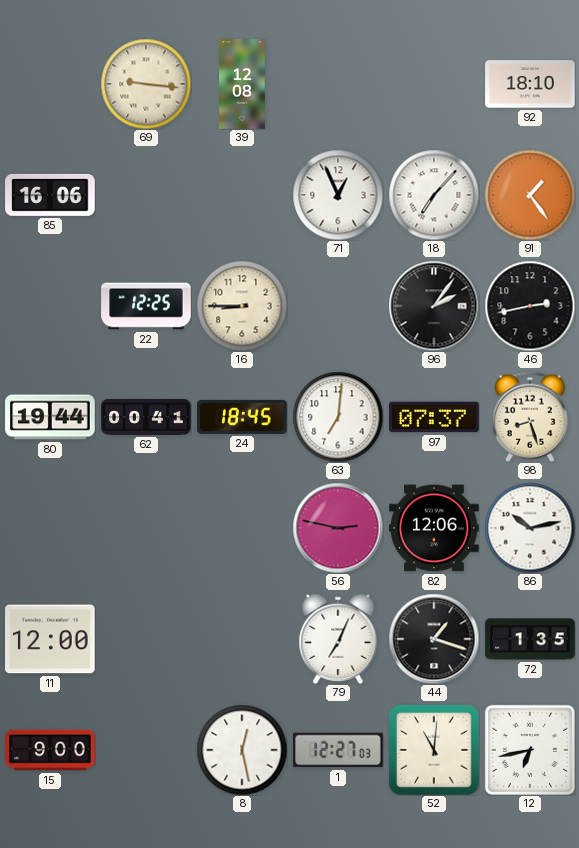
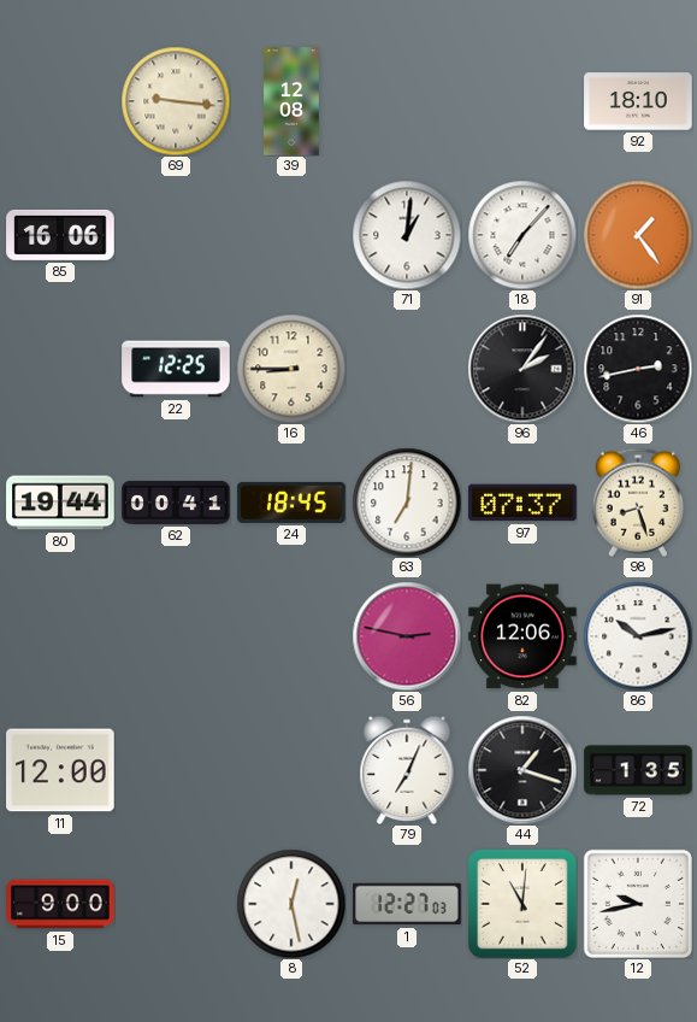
71: 12:56 -> 1:01 (407, 235)
12: 6:43 -> 9:43 (638, 904)
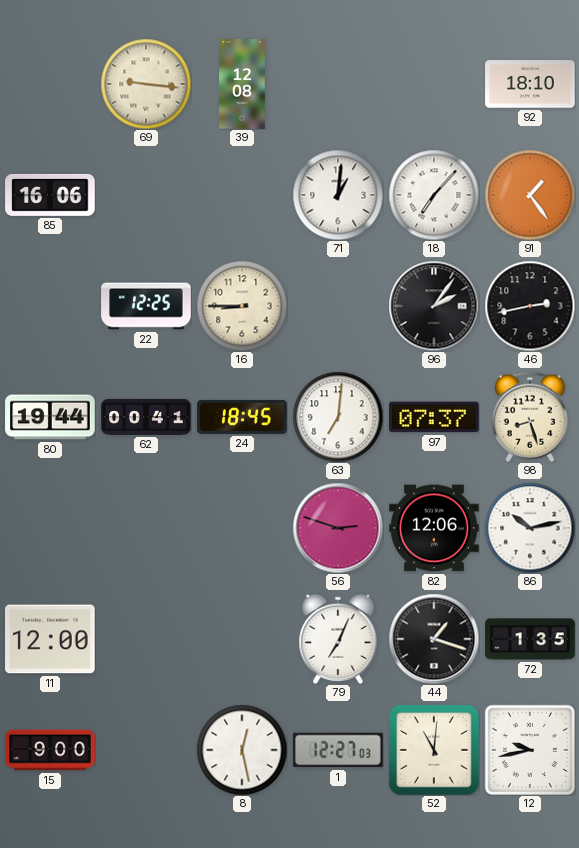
56: 2:47 -> 2:48 (338, 528)
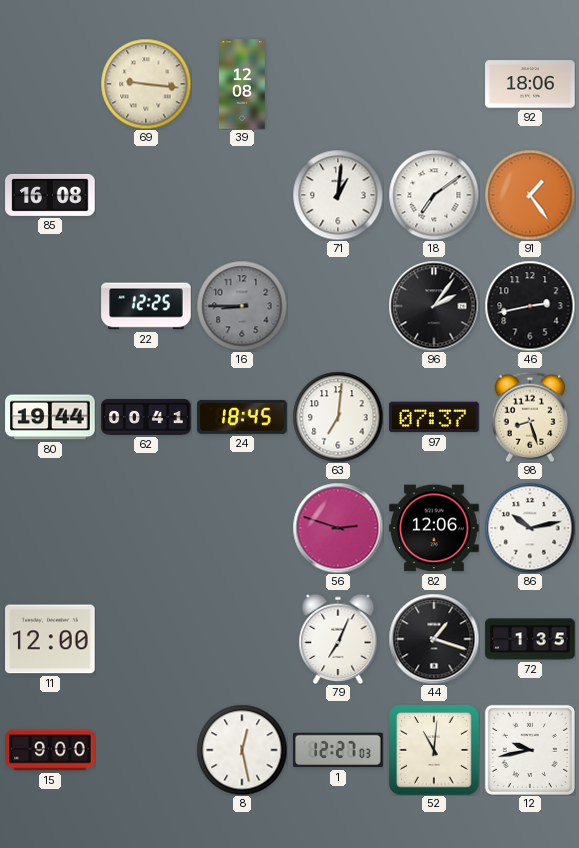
92: 18:10 -> 18:06 (530, 84)
85: 16:06 -> 16:08 (50, 195)
18: 7:07 -> 7:09 (434, 195)
16 dial: cream -> grey (242, 306)
